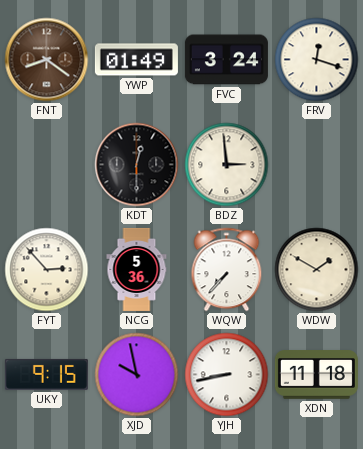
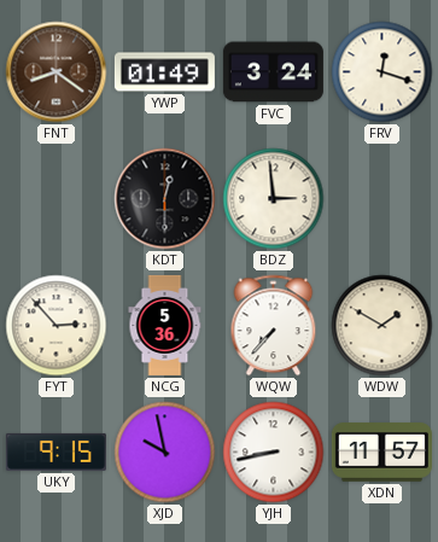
XDN: 11:18 -> 11:57 (381, 453)
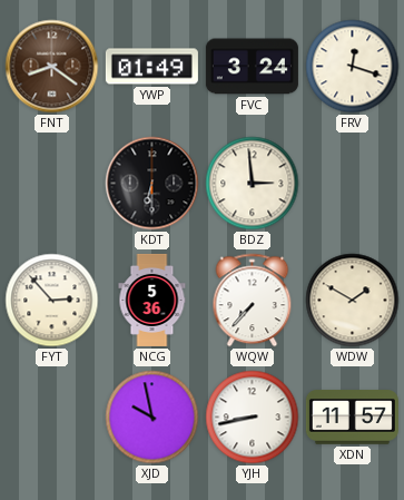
KDT: 12:30 -> 6:30 (152, 184)
UKY: 9:15 -> none (56, 451)
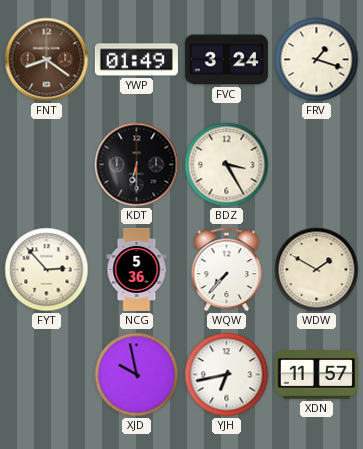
FRV: 12:18 -> 1:18 (317, 60)
BDZ: 2:59 -> 3:25 (227, 165)
YJH: 8:43 -> 6:43 (227, 375)
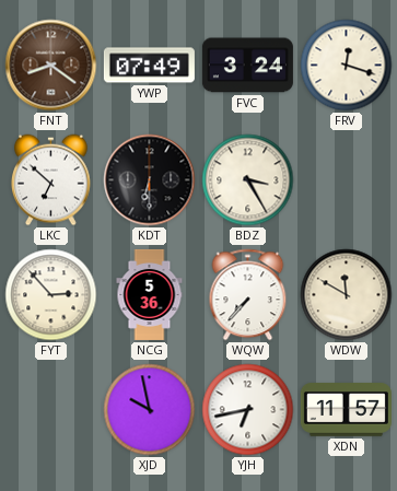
YWP: 01:49 -> 07:49 (149, 66)
FRV: 1:18 -> 12:18 (347, 66)
LKC: none -> 6:52 (51, 180)
WDW: 1:50 -> 11:50 (347, 295)
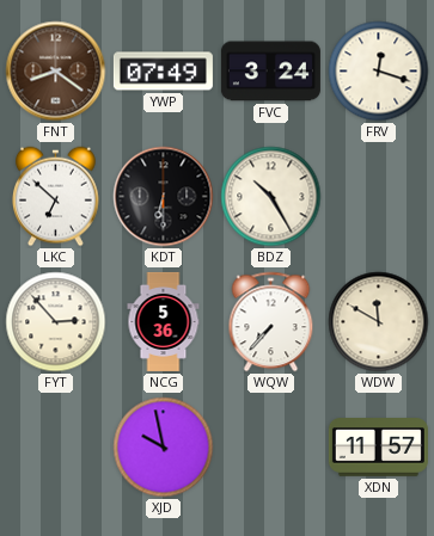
BDZ: 3:25 -> 10:25 (271, 197)
YJH: 6:43 -> none (248, 410)
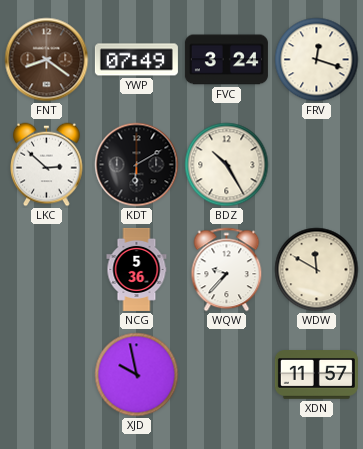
LKC: 6:52 -> 2:52 (47, 165)
KDT: 6:30 -> 6:10 (137, 165)
FYT: 2:53 -> none (56, 322)
WQW: 7:37 -> 9:37 (227, 270)
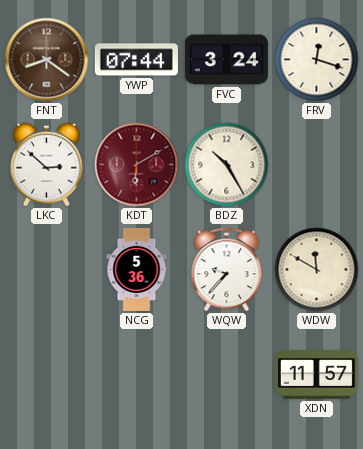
YWP: 07:49 -> 07:44 (136, 60)
KDT dial: black -> burgundy (137, 165)
XJD: 9:58 -> none (137, 375)
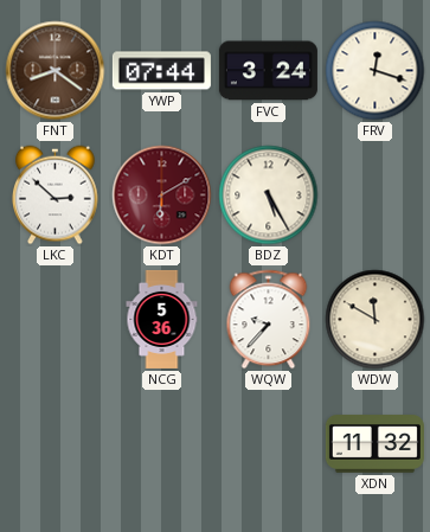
BDZ: 10:25 -> 5:25 (269, 196)
XDN: 11:57 -> 11:32 (374, 444)
